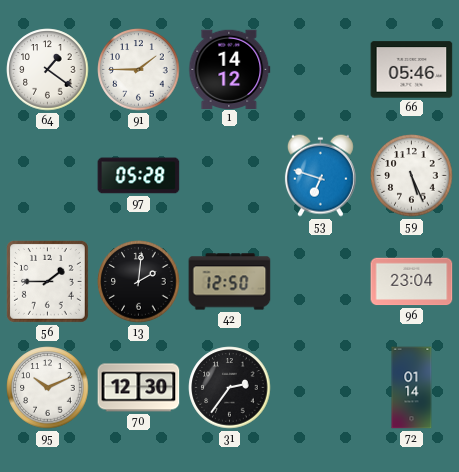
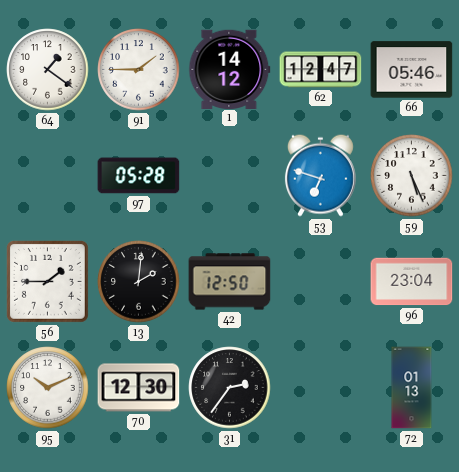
62: none -> 12:47 (321, 70)
72: 01:14 -> 01:13 (412, 388)
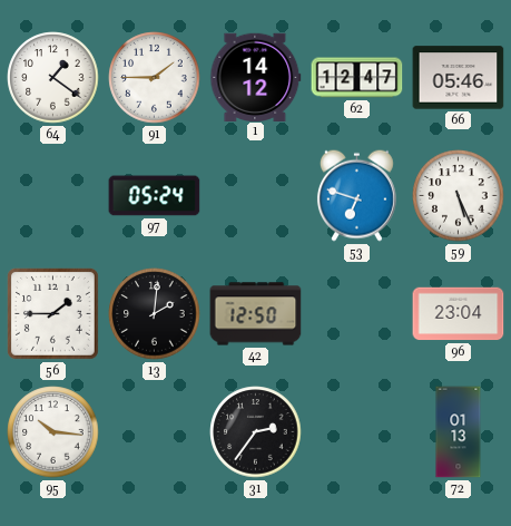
97: 05:28 -> 05:24 (155, 196)
95: 10:11 -> 10:16 (53, 432)
70: 12:30 -> none (139, 388)
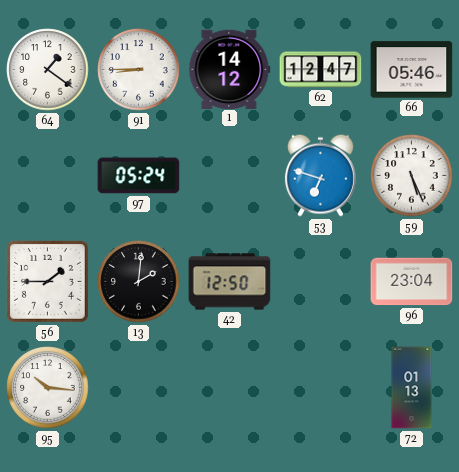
91: 1:45 -> 8:45 (139, 70)
31: 2:36 -> none (256, 432)
